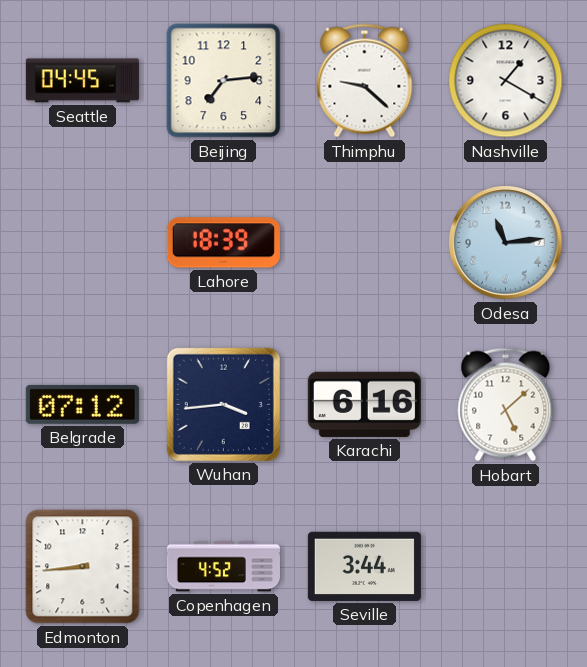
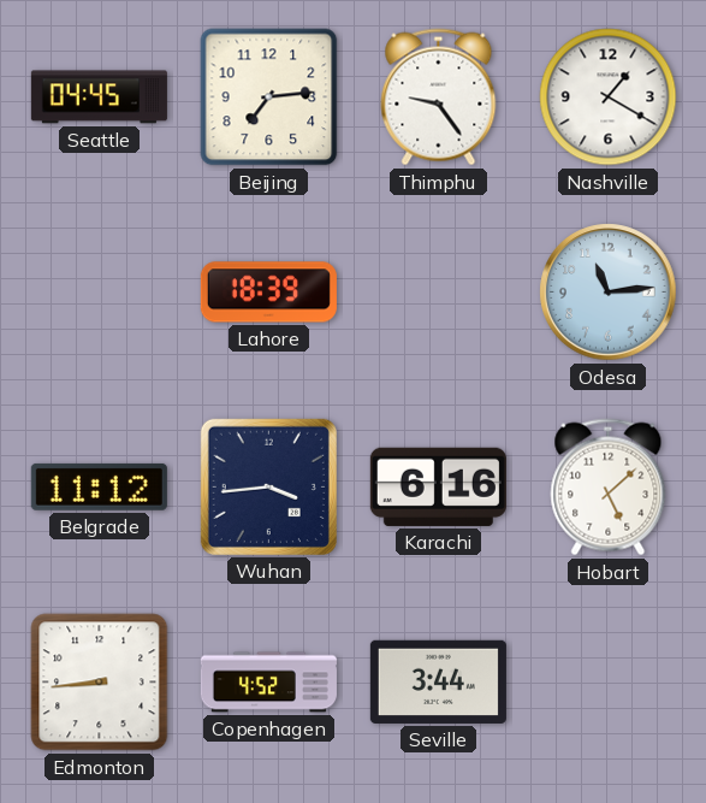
Thimphu: 9:22 -> 9:24 (439, 98)
Belgrade: 07:12 -> 11:12 (99, 486)
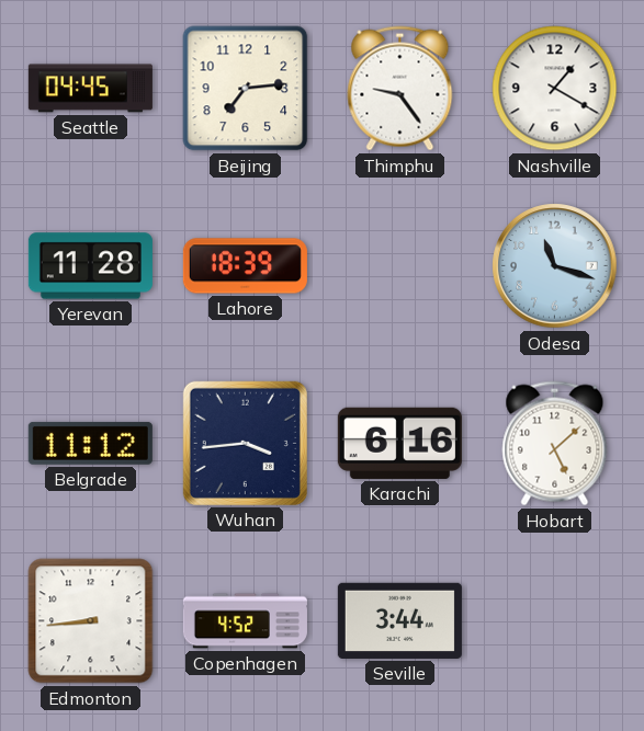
Yerevan: none -> 11:28 (90, 266)
Odesa: 11:14 -> 11:18 (555, 266)
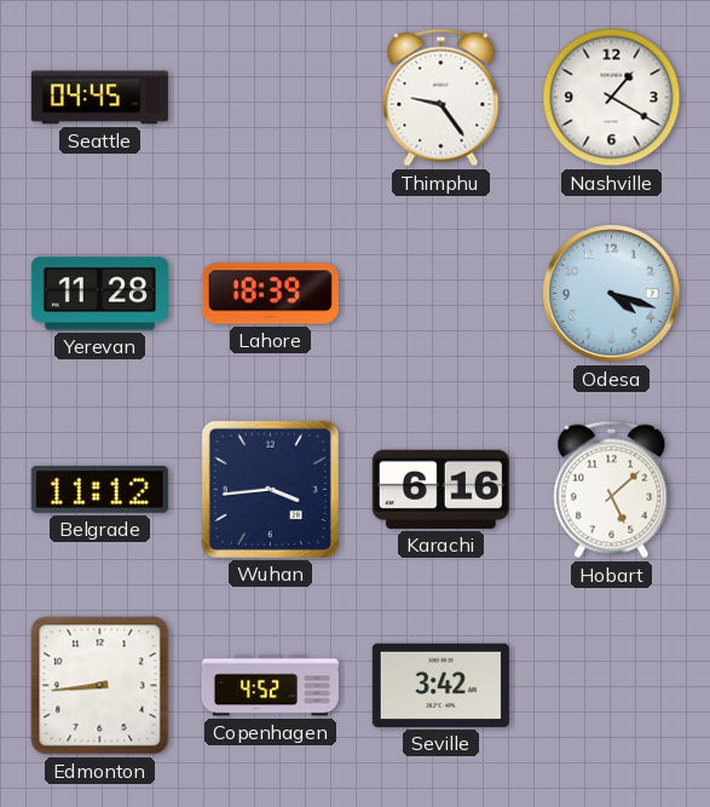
Beijing: 7:14 -> none (246, 89)
Odesa: 11:18 -> 4:18 (612, 294)
Seville: 3:44 -> 3:42 (440, 685)
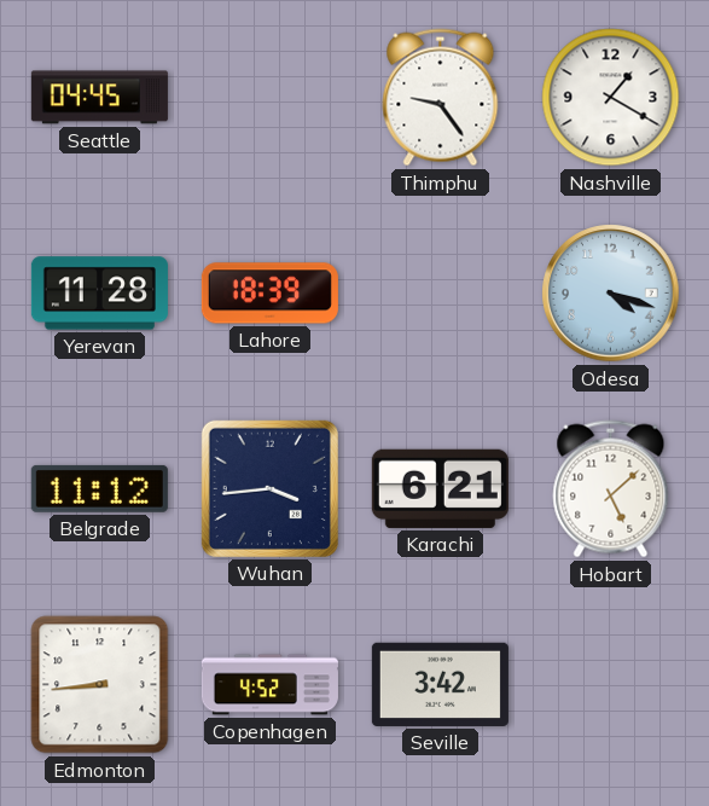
Karachi: 6:16 -> 6:21 (440, 488)
